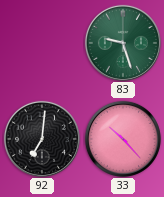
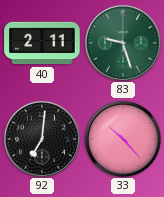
40: none -> 2:11 (42, 43)
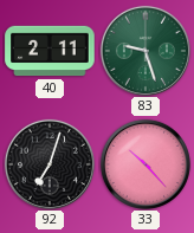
92: 7:01 -> 7:03 (50, 164)
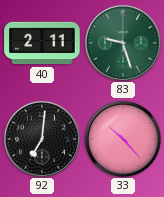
92: 7:03 -> 7:01 (42, 139)
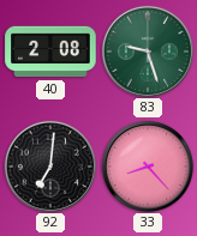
40: 2:11 -> 2:08 (50, 52)
33: 10:23 -> 8:23 (148, 167)
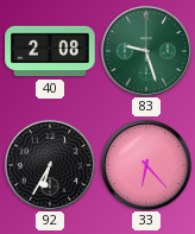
92: 7:01 -> 6:35 (50, 165)
33: 8:23 -> 6:23 (146, 165)
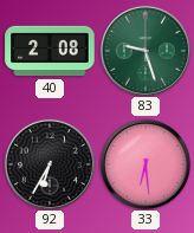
33: 6:23 -> 6:29 (145, 164)
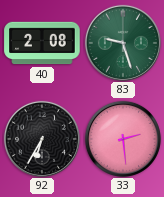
33: 6:29 -> 2:29 (123, 139)
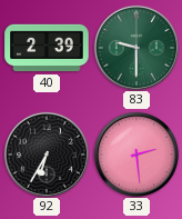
40: 2:08 -> 2:39 (47, 48)
83: 9:27 -> 9:30 (136, 48)
